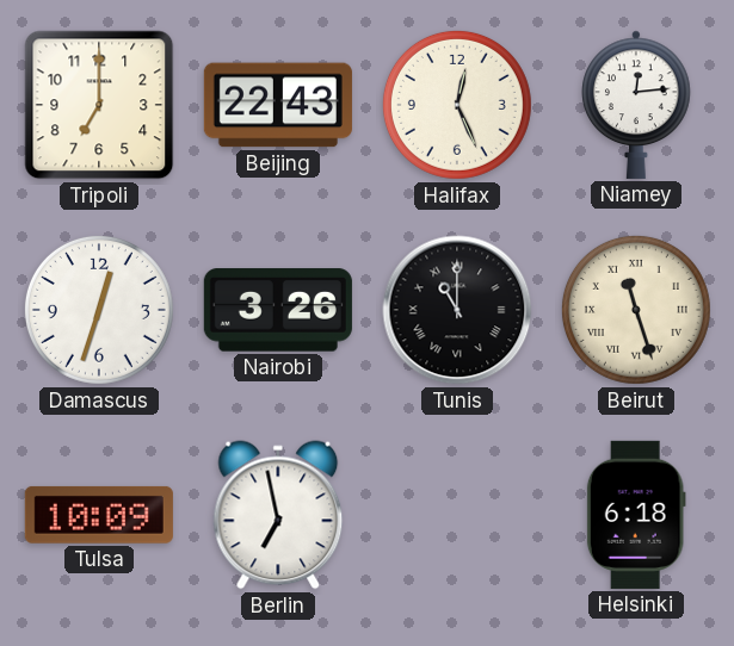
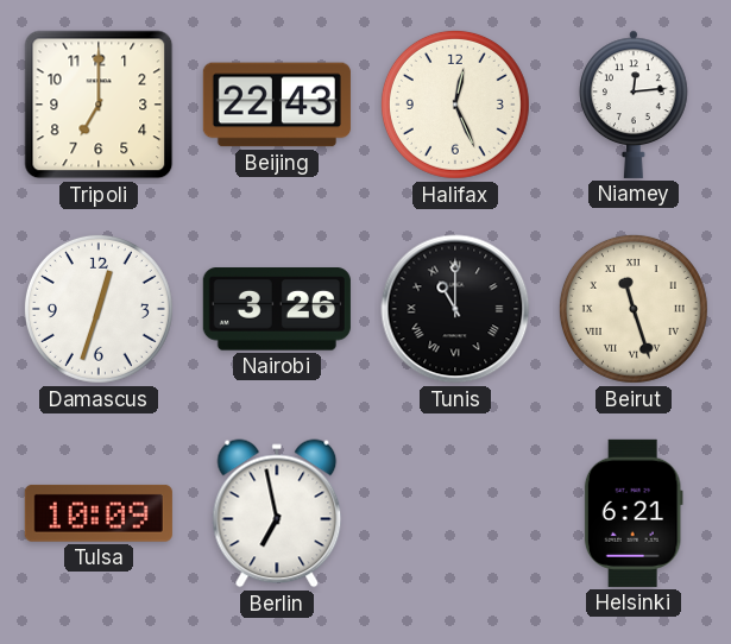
Helsinki: 6:18 -> 6:21 (634, 513)
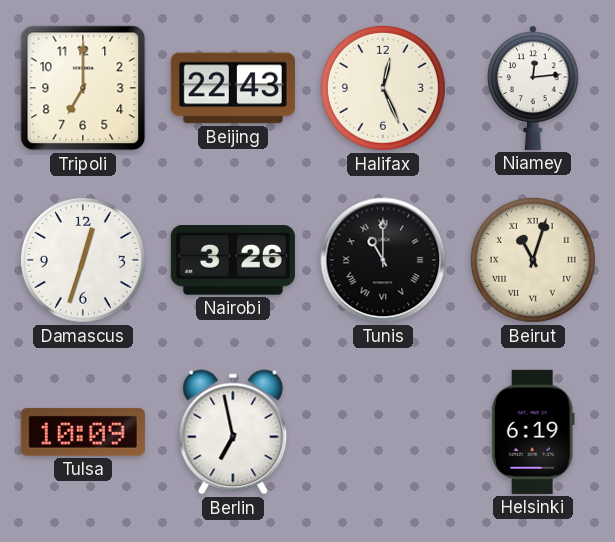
Beirut: 11:27 -> 11:03 (533, 260)
Helsinki: 6:21 -> 6:19 (533, 432)
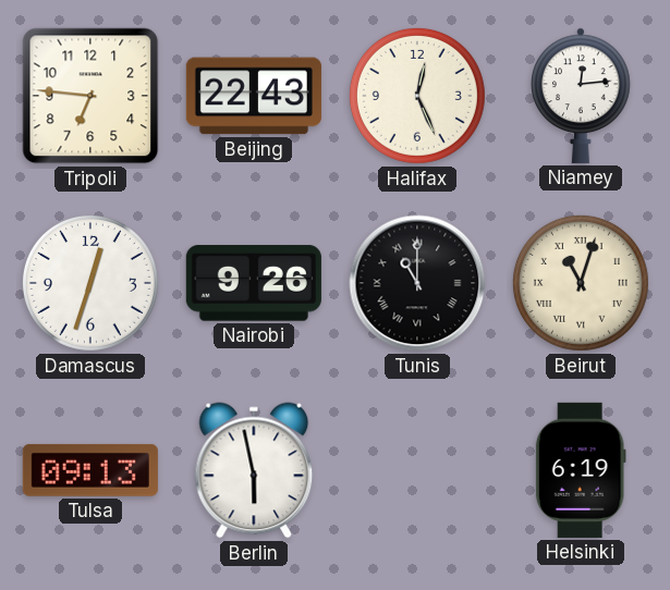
Tripoli: 7:00 -> 6:46 (90, 96)
Nairobi: 3:26 -> 9:26 (254, 283)
Tulsa: 10:09 -> 09:13 (90, 470)
Berlin: 6:58 -> 5:58 (254, 470)
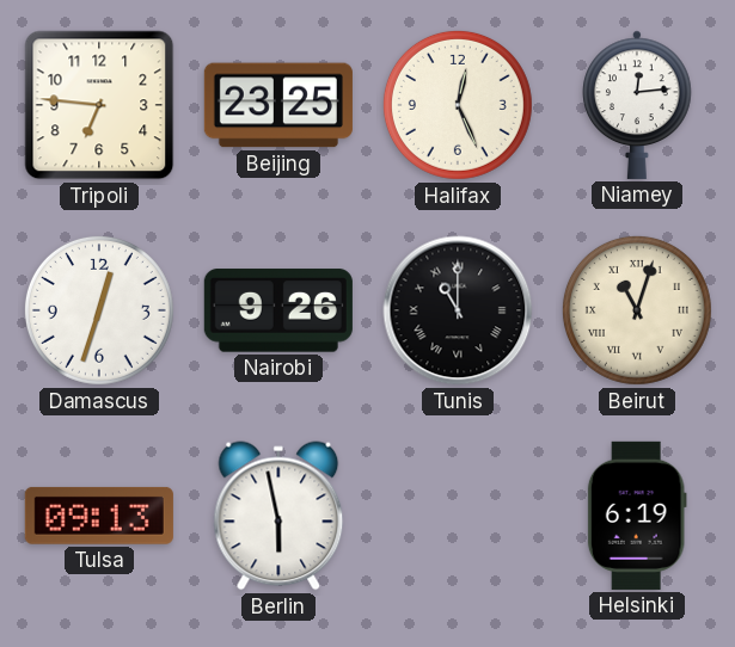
Beijing: 22:43 -> 23:25 (278, 105)
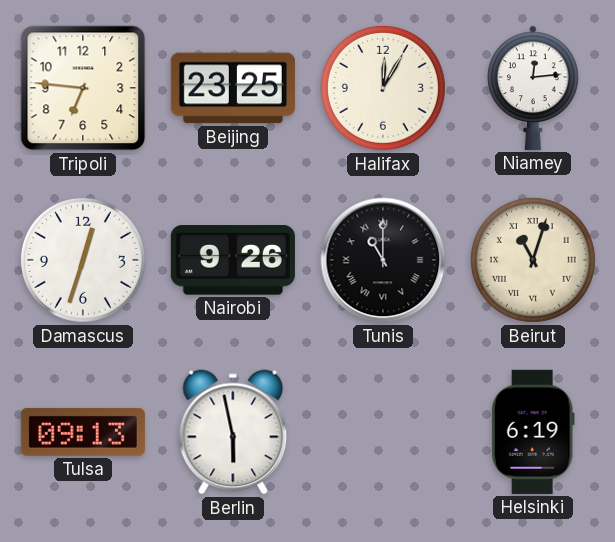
Halifax: 12:26 -> 12:05 (383, 88)
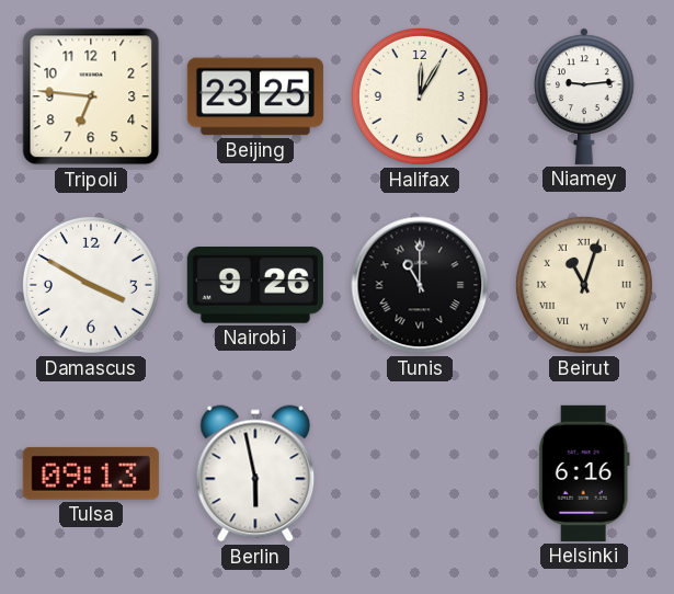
Niamey: 12:14 -> 9:14 (584, 96)
Damascus: 12:33 -> 3:50 (91, 285)
Helsinki: 6:19 -> 6:16 (584, 473)
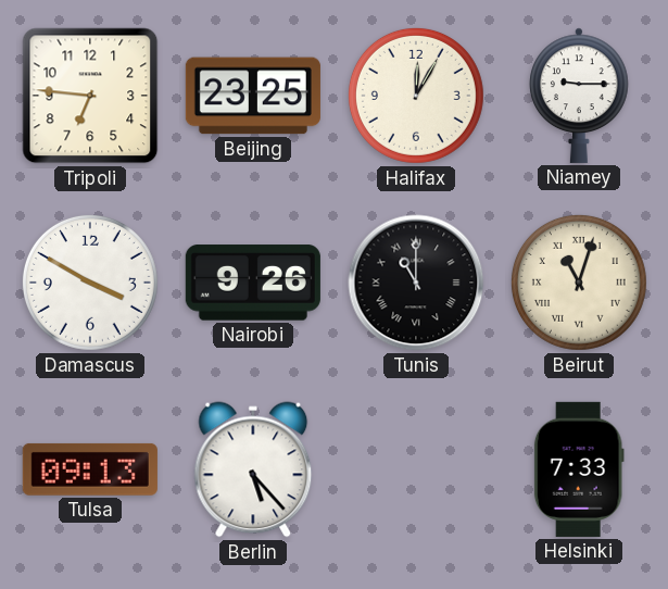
Niamey: 9:14 -> 9:15 (579, 96)
Berlin: 5:58 -> 5:23 (253, 469)
Helsinki: 6:16 -> 7:33 (579, 469)
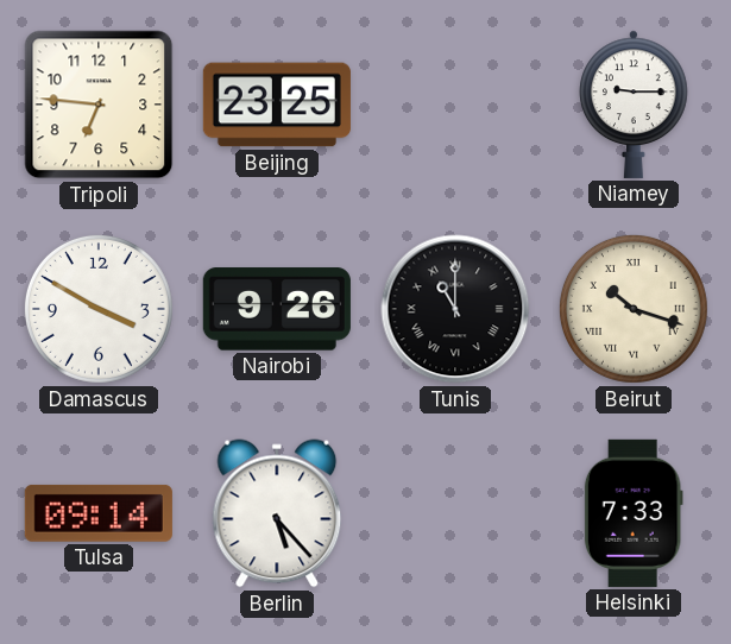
Halifax: 12:05 -> none (416, 96)
Beirut: 11:03 -> 10:18 (634, 309)
Tulsa: 09:13 -> 09:14 (99, 513)
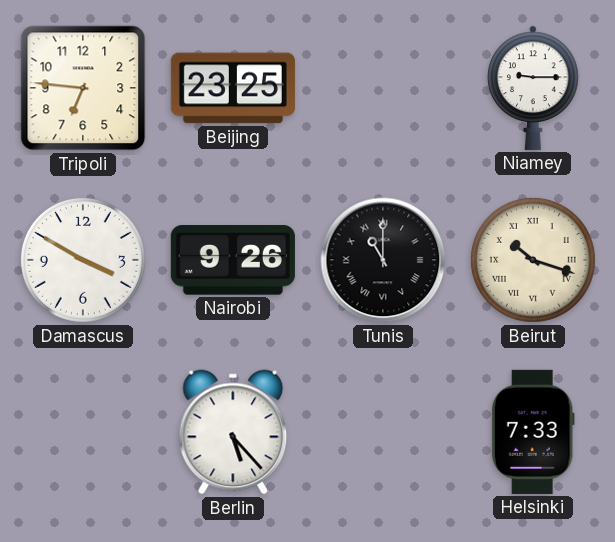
Tulsa: 09:14 -> none (99, 513)
